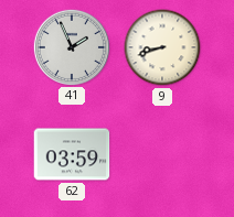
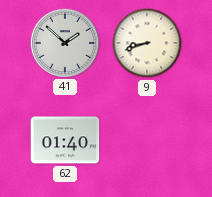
41: 1:56 -> 1:52 (64, 42)
62: 03:59 -> 01:40 (65, 140)
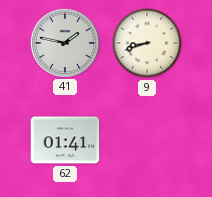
41: 1:52 -> 1:47 (64, 42)
62: 01:40 -> 01:41 (65, 140)
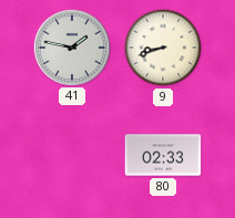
62: 01:41 -> none (65, 140)
80: none -> 02:33 (163, 155)
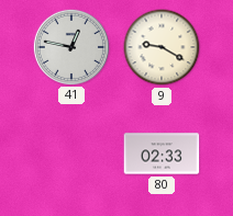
41: 1:47 -> 12:47 (70, 46)
9: 8:42 -> 9:20 (162, 47)
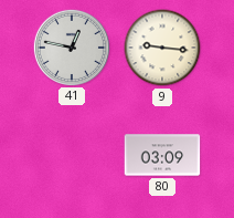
9: 9:20 -> 9:16 (162, 48)
80: 02:33 -> 03:09 (162, 155)
